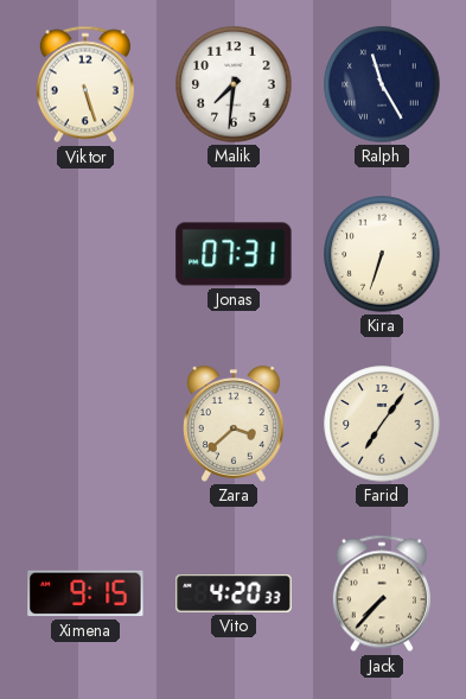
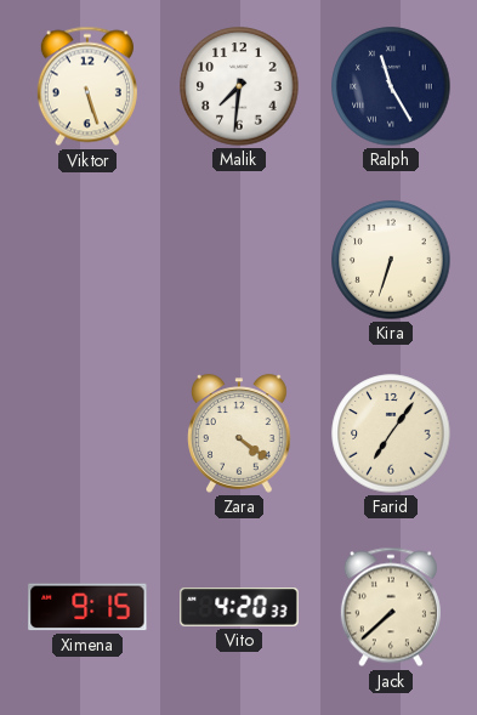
Jonas: 07:31 -> none (234, 254)
Zara: 3:38 -> 4:21 (240, 433)
Jack: 7:37 -> 7:38 (391, 607)
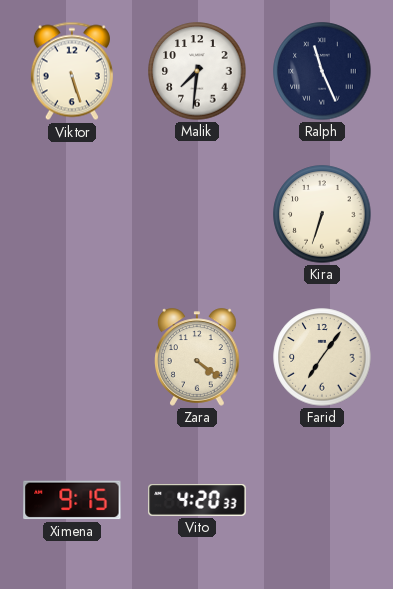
Ralph: 11:25 -> 11:26 (322, 71)
Jack: 7:38 -> none (391, 607)
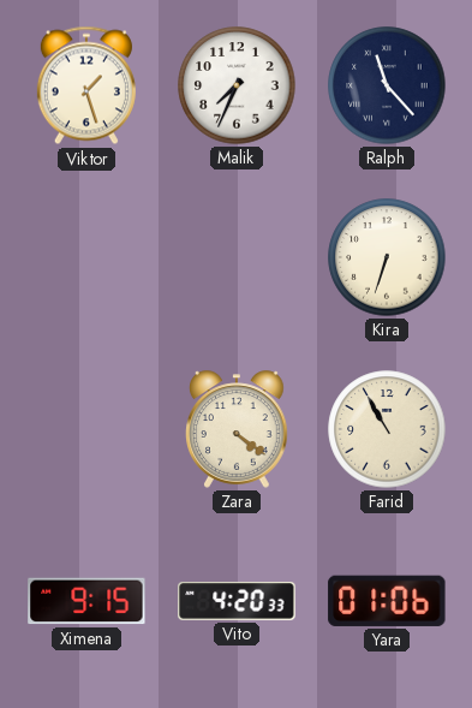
Viktor: 5:27 -> 1:27 (86, 85)
Malik: 7:31 -> 7:34 (237, 85)
Ralph: 11:26 -> 11:23 (387, 85)
Farid: 7:06 -> 10:55 (387, 429)
Yara: none -> 01:06 (387, 601)
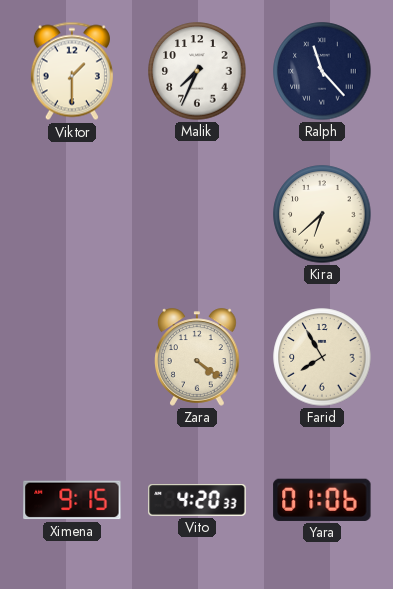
Viktor: 1:27 -> 1:30 (72, 71)
Kira: 6:33 -> 6:38 (322, 214)
Farid: 10:55 -> 7:55 (322, 357)
